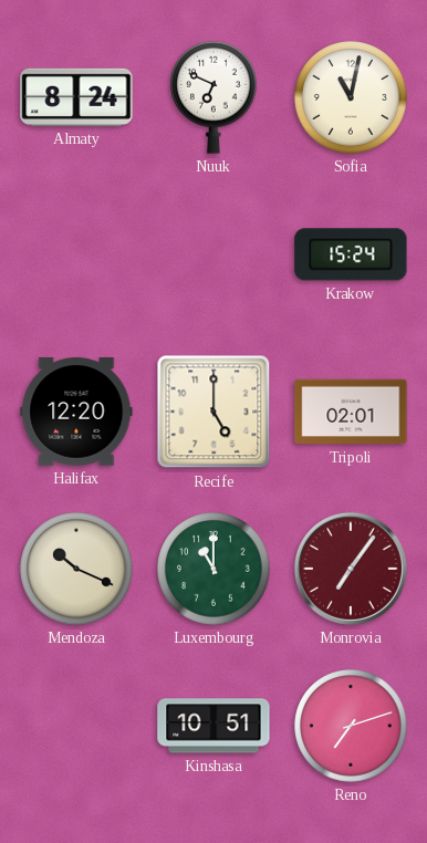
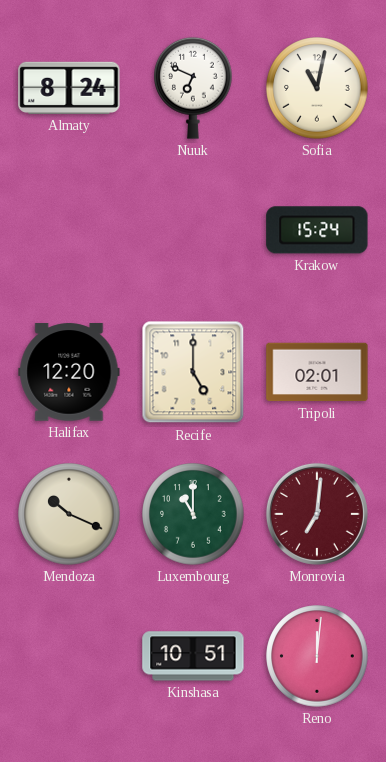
Monrovia: 7:06 -> 7:01 (317, 514)
Reno: 7:12 -> 12:01 (317, 656)
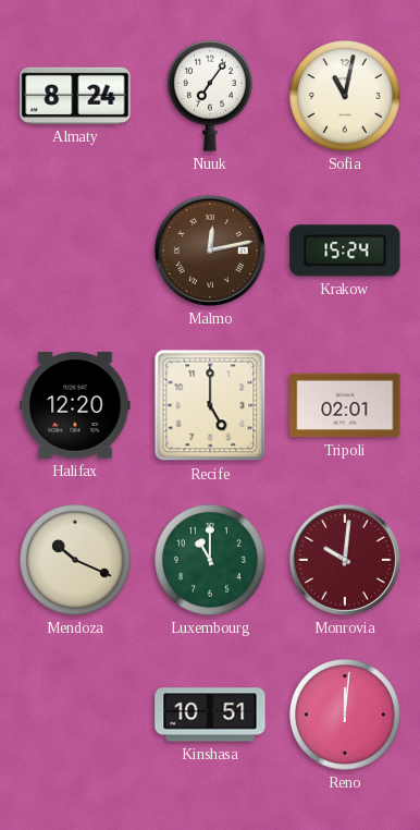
Nuuk: 6:49 -> 7:06 (211, 96)
Malmo: none -> 12:13 (210, 251)
Monrovia: 7:01 -> 10:01 (345, 560)
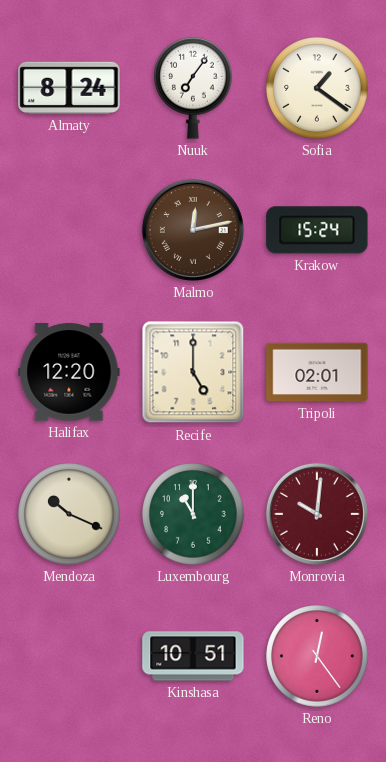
Sofia: 11:02 -> 1:21 (317, 88)
Reno: 12:01 -> 12:24 (317, 656)
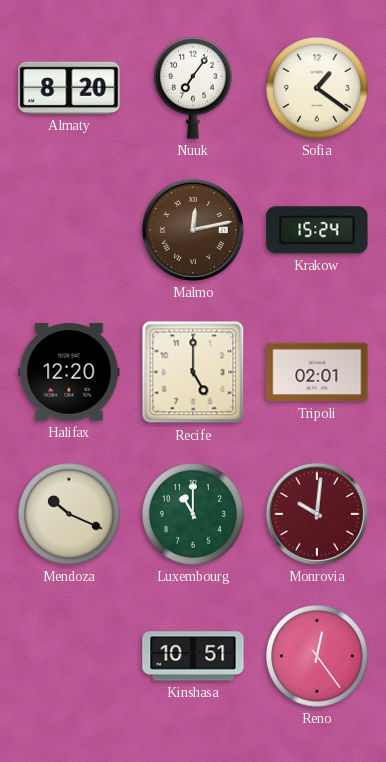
Almaty: 8:24 -> 8:20 (69, 88)
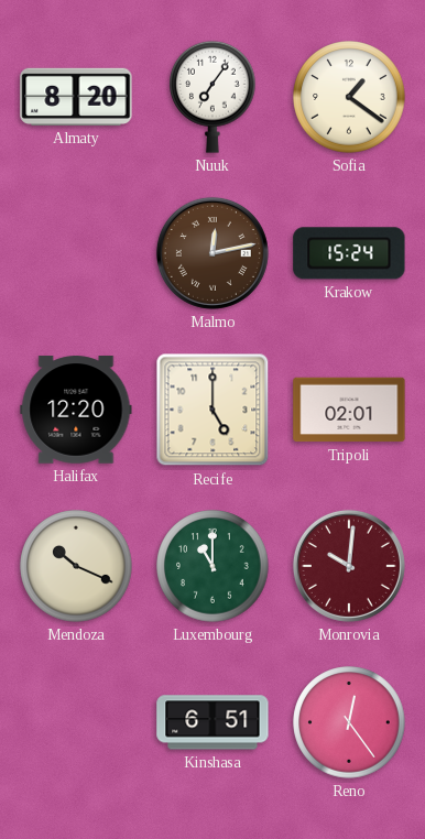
Kinshasa: 10:51 -> 6:51 (212, 722)
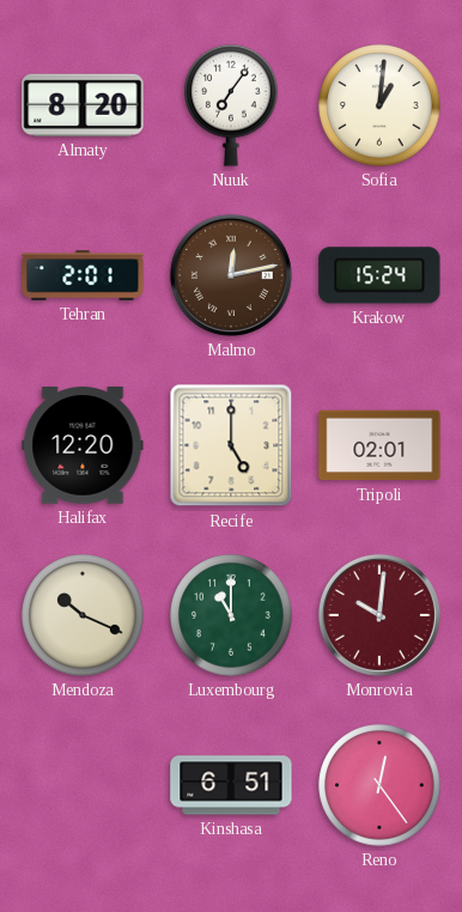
Sofia: 1:21 -> 1:01 (379, 105)
Tehran: none -> 2:01 (83, 275)
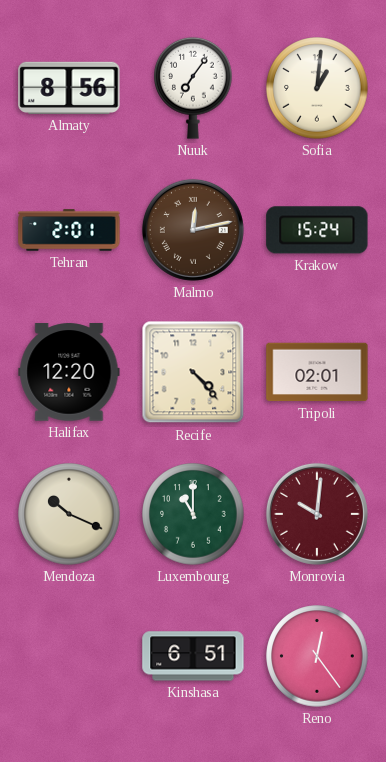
Almaty: 8:20 -> 8:56 (69, 88)
Recife: 5:00 -> 4:23 (193, 372)
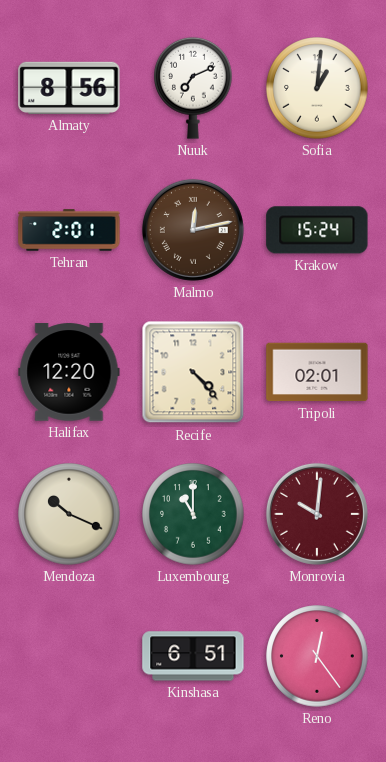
Nuuk: 7:06 -> 7:11 (194, 88)
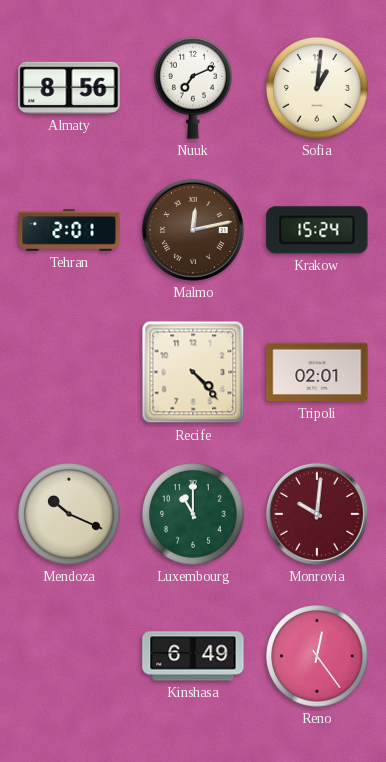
Halifax: 12:20 -> none (69, 372)
Kinshasa: 6:51 -> 6:49 (193, 656)
